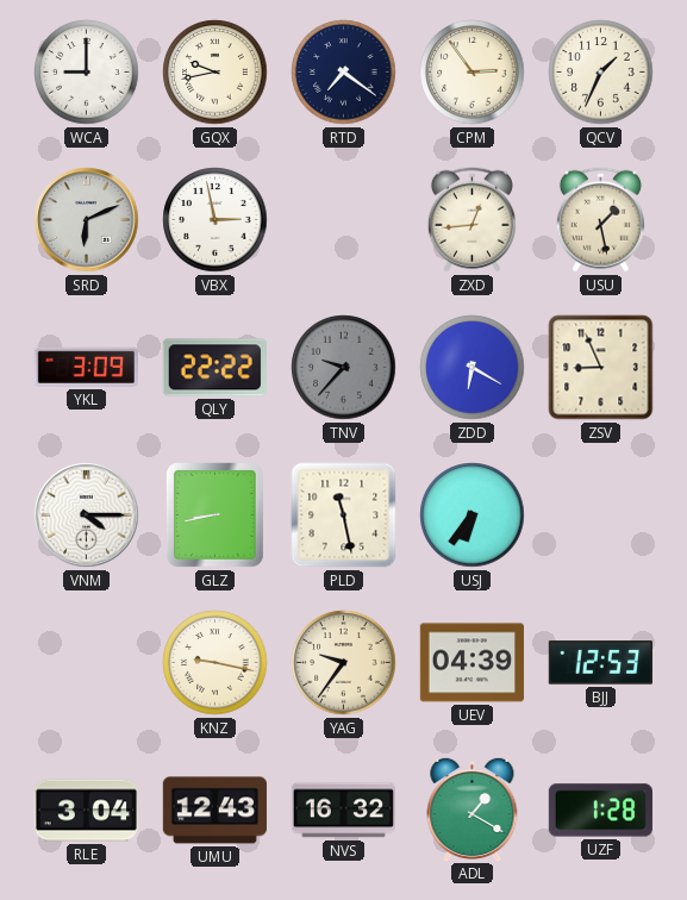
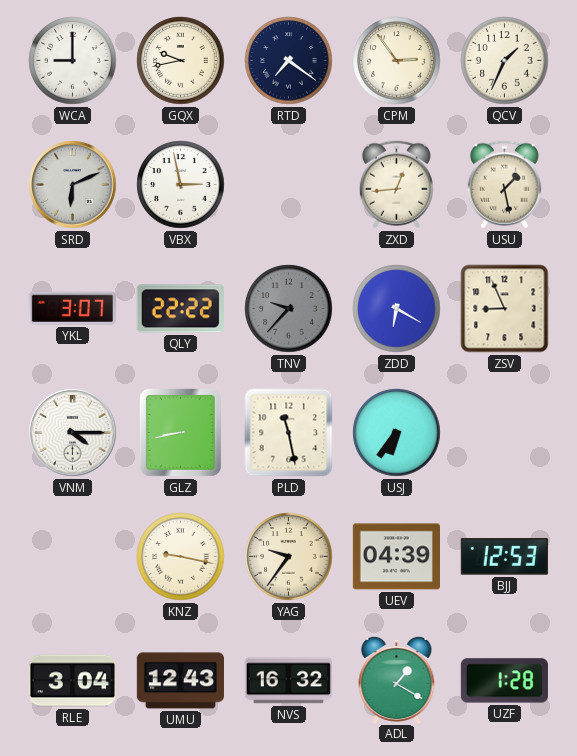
YKL: 3:09 -> 3:07 (72, 308)
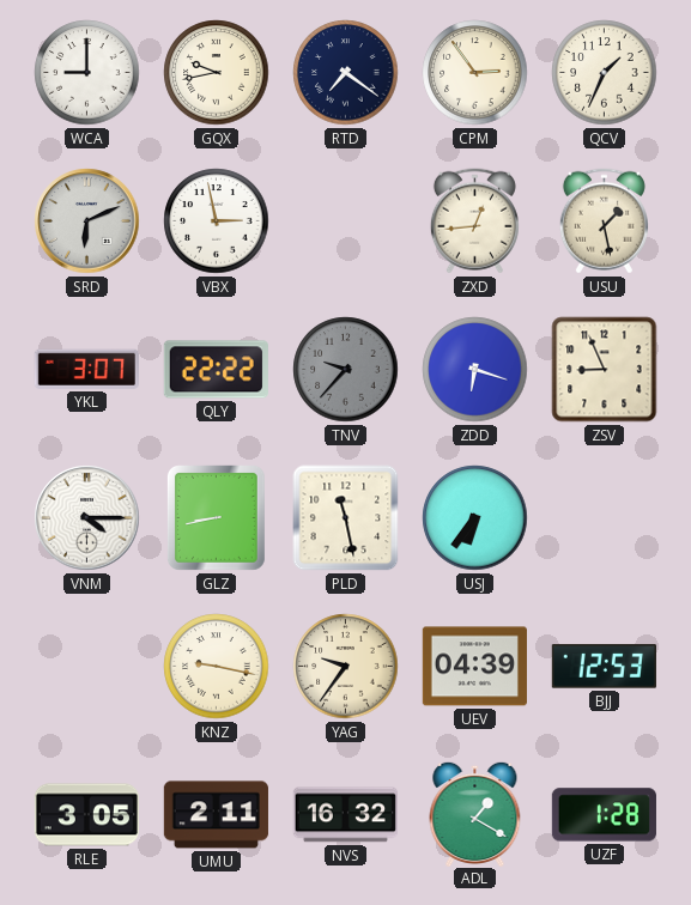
ZDD: 6:20 -> 6:18 (475, 370)
RLE: 3:04 -> 3:05 (86, 815)
UMU: 12:43 -> 2:11 (216, 815)
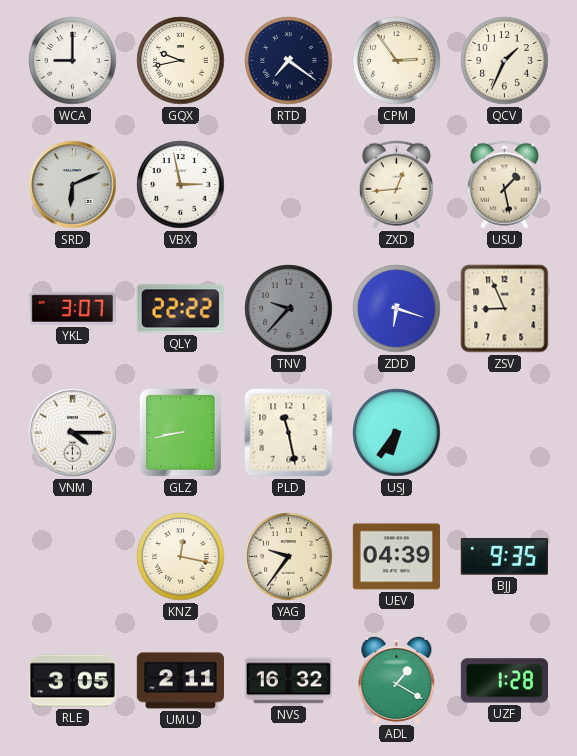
KNZ: 9:17 -> 12:17 (181, 557)
BJJ: 12:53 -> 9:35 (504, 557)
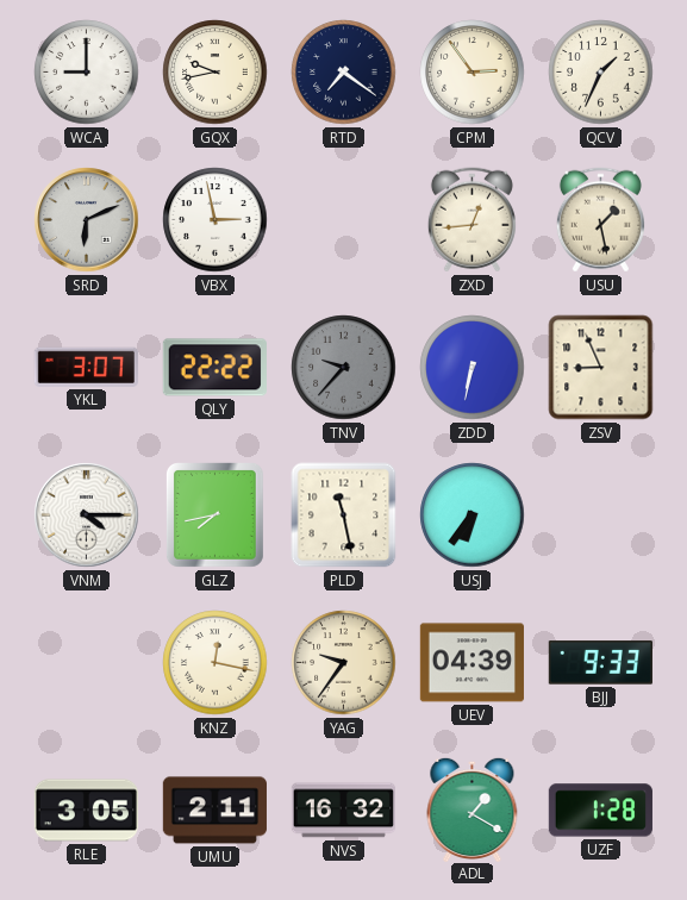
ZDD: 6:18 -> 6:32 (473, 368)
GLZ: 8:43 -> 7:43 (216, 515)
BJJ: 9:35 -> 9:33 (600, 663)
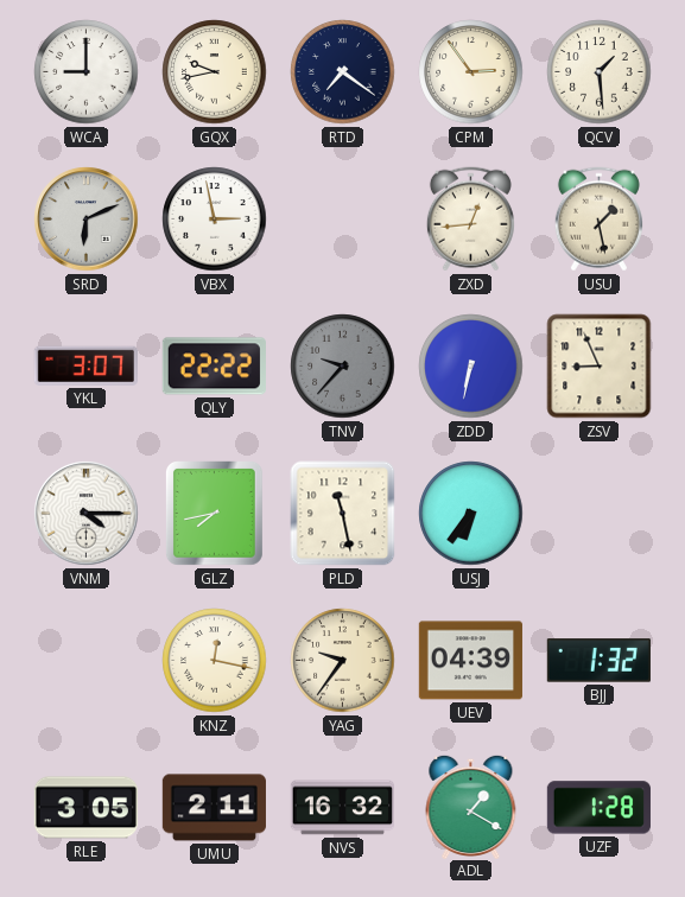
QCV: 1:34 -> 1:29 (600, 72)
BJJ: 9:33 -> 1:32 (598, 661)
